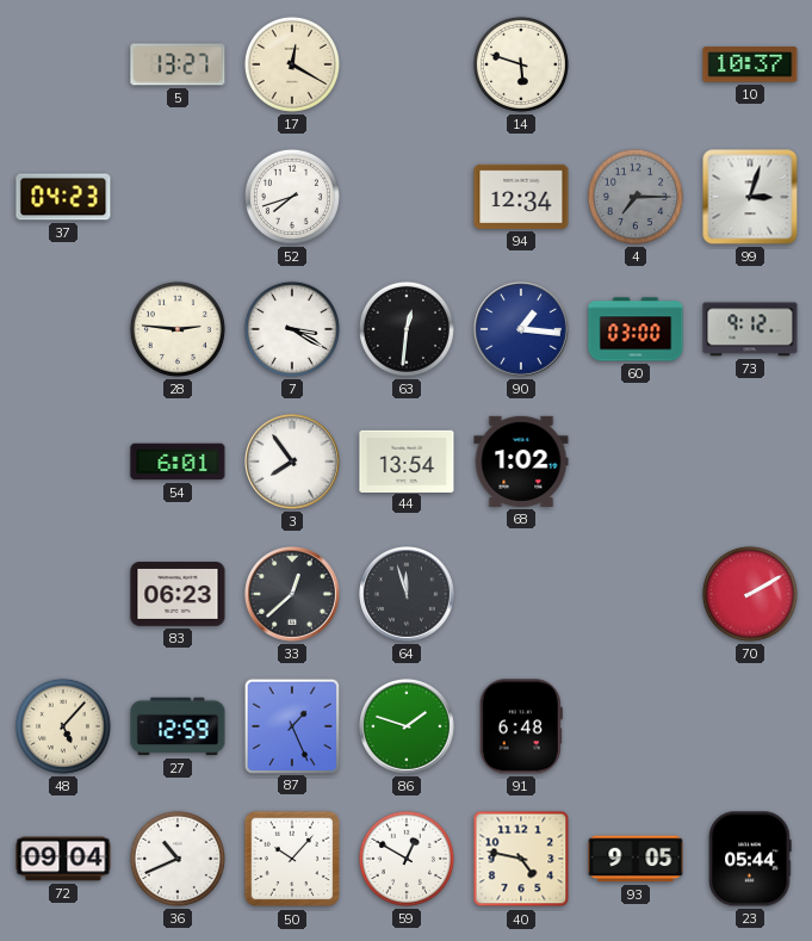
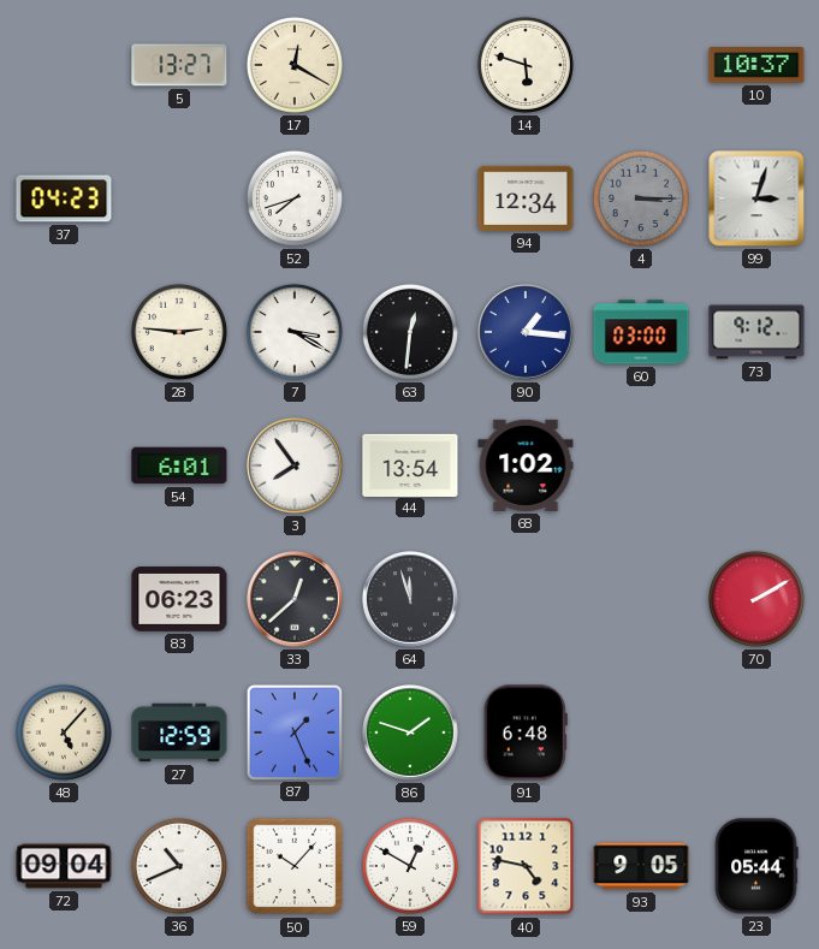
4: 7:15 -> 3:15 (641, 198)
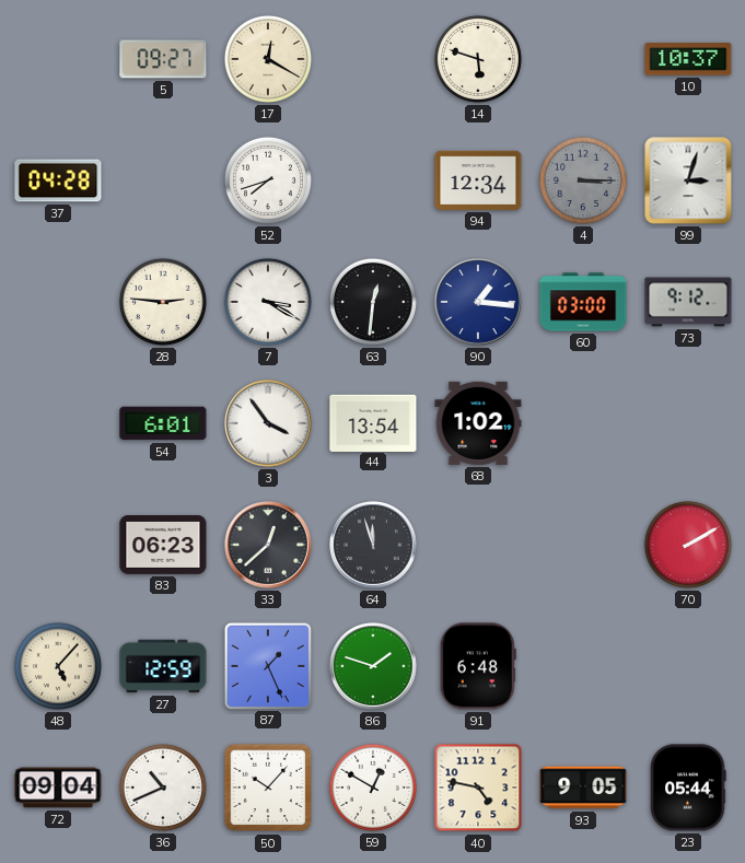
5: 13:27 -> 09:27 (163, 59)
37: 04:23 -> 04:28 (58, 180)
3: 7:54 -> 3:54 (269, 424)
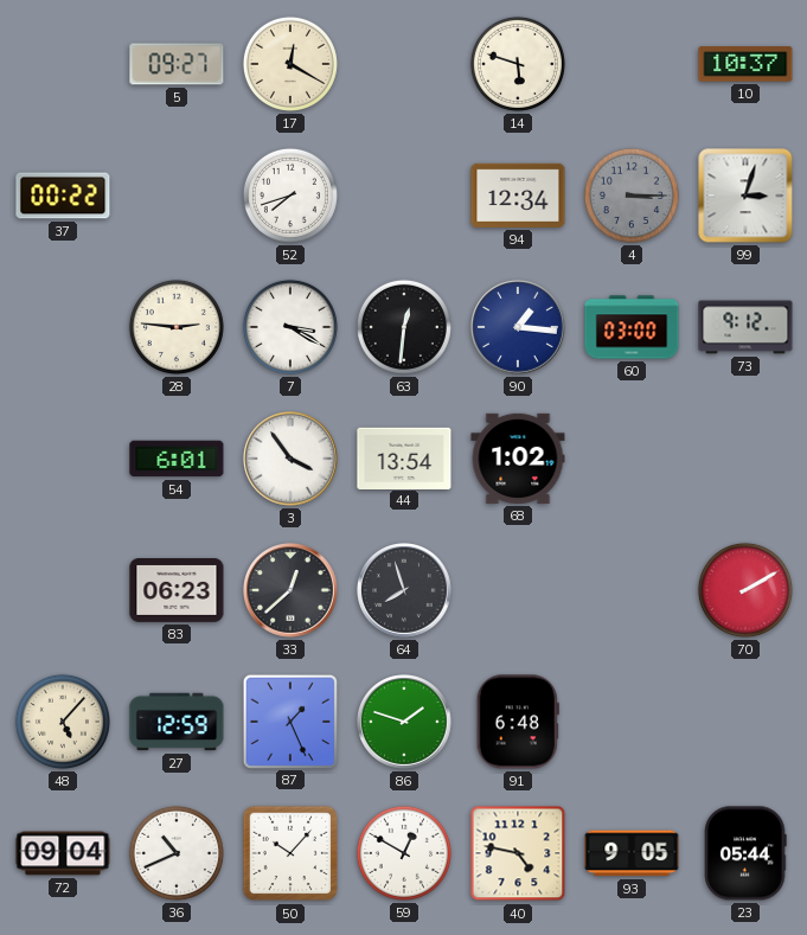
37: 04:28 -> 00:22 (63, 196)
64: 11:57 -> 7:57 (405, 591)
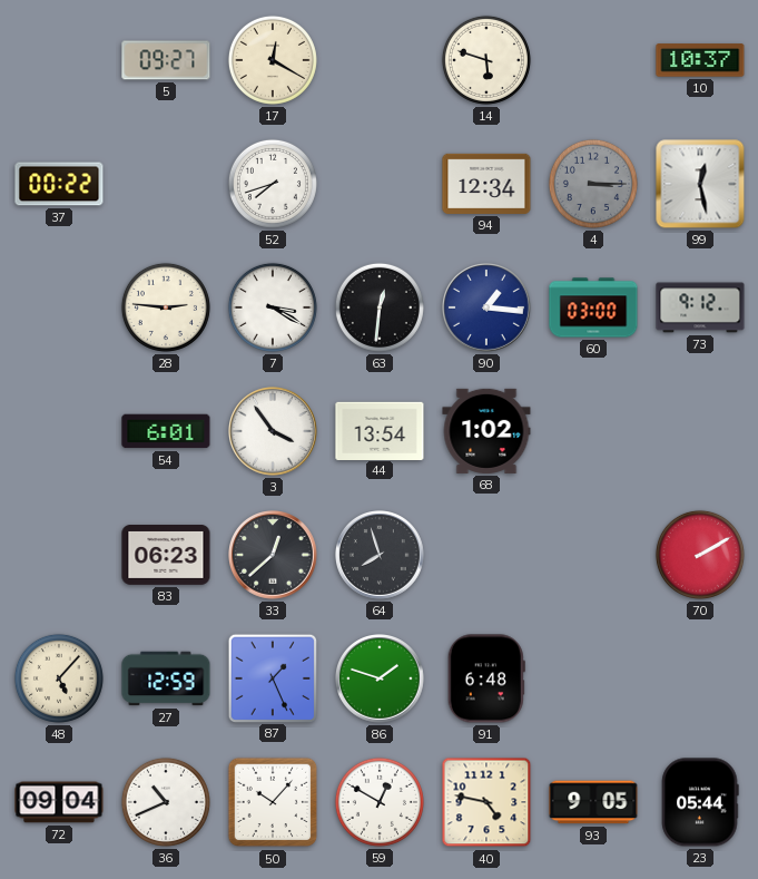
99: 3:03 -> 12:28 (700, 184)
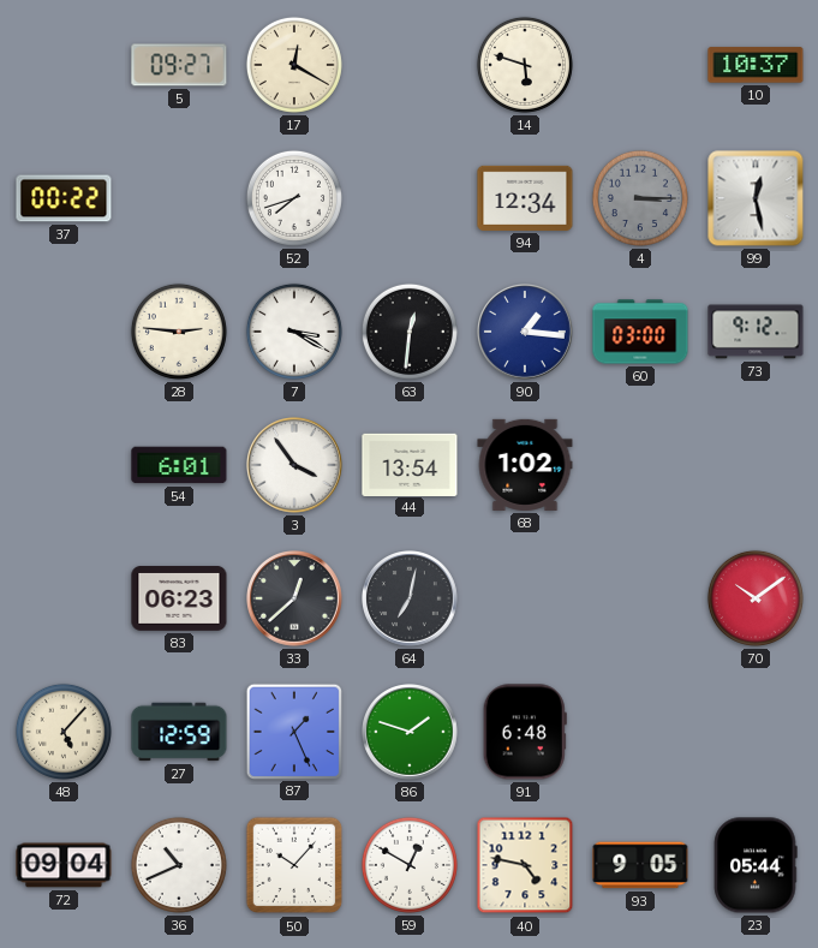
64: 7:57 -> 7:02 (411, 600)
70: 2:10 -> 10:09 (756, 598)
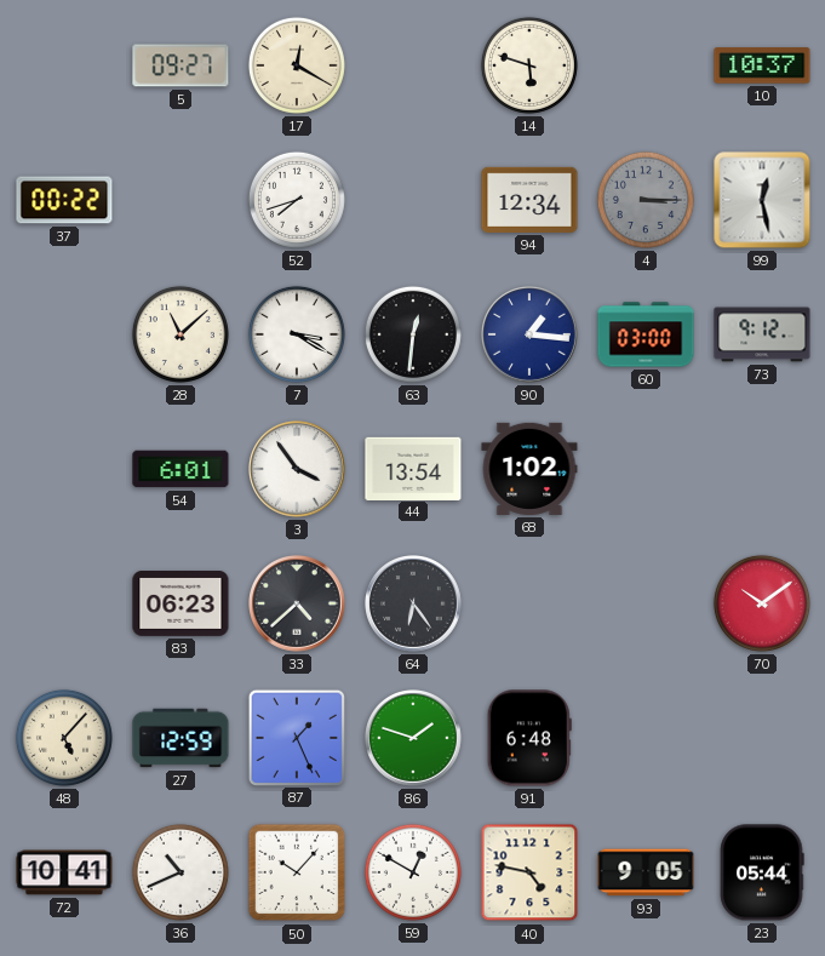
28: 2:46 -> 11:08 (181, 334)
33: 12:38 -> 4:38 (298, 605)
64: 7:02 -> 6:24 (414, 605)
72: 09:04 -> 10:41 (64, 872)
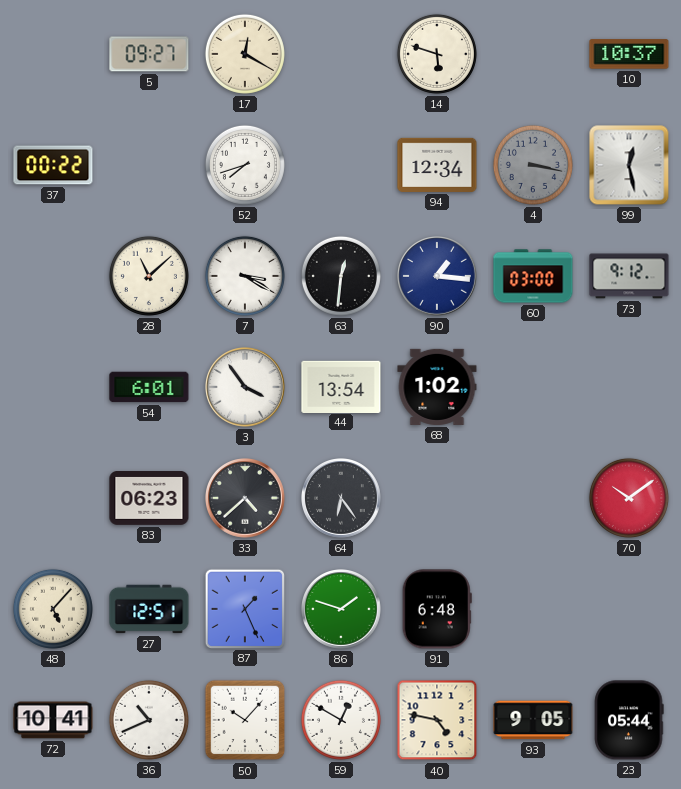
4: 3:15 -> 3:17 (533, 165)
27: 12:59 -> 12:51 (149, 609)
